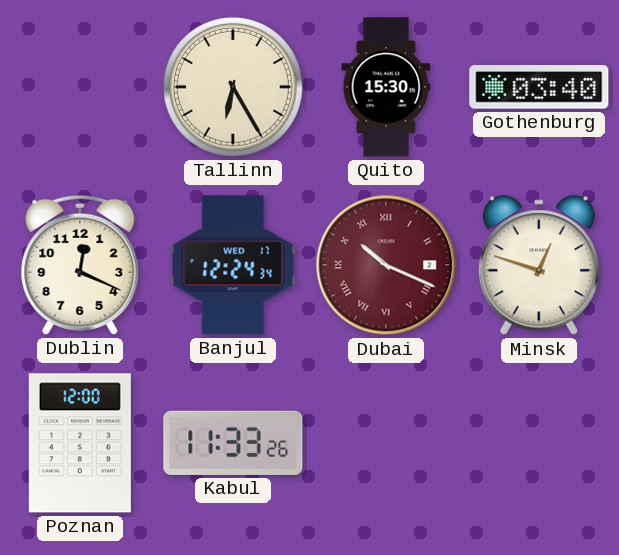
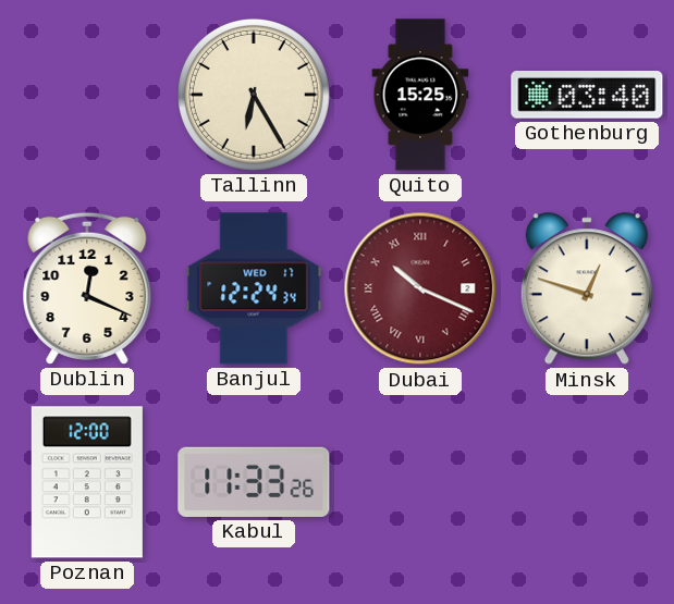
Quito: 15:30 -> 15:25 (420, 95)
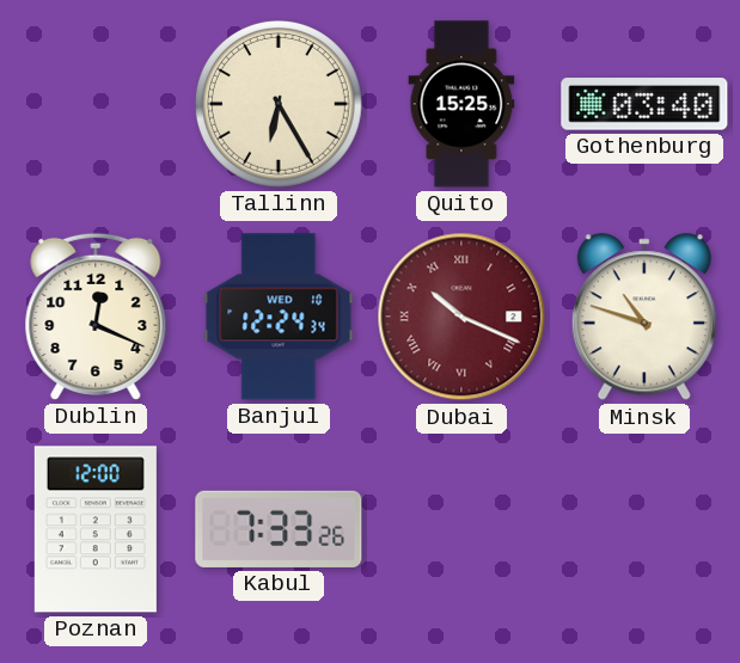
Banjul date: WED 17 -> WED 10 (279, 317)
Minsk: 12:48 -> 10:48 (644, 318)
Kabul: 11:33 -> 7:33 (279, 529)
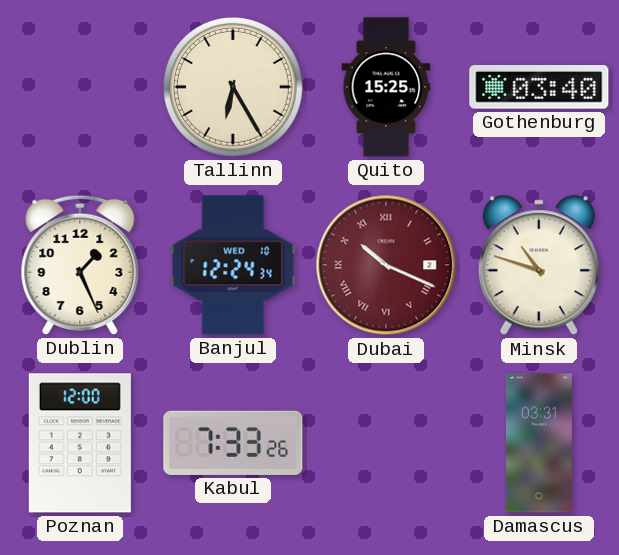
Dublin: 12:19 -> 1:26 (80, 265)
Damascus: none -> 03:31 (539, 443)
